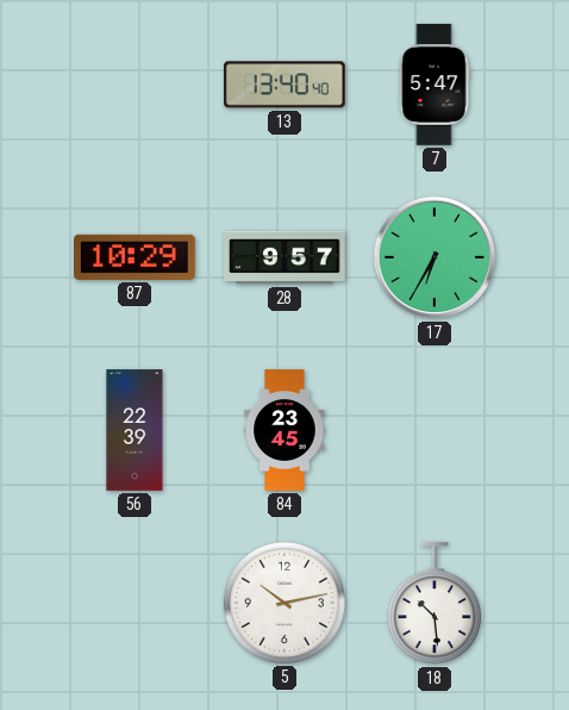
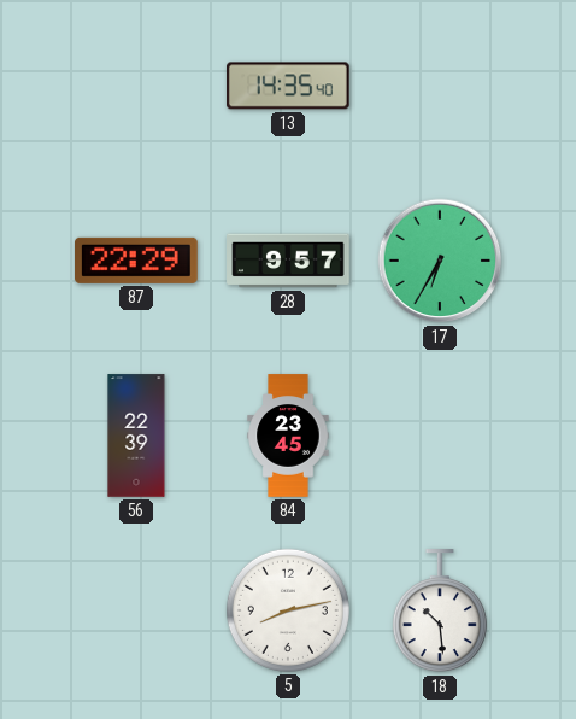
13: 13:40 -> 14:35 (289, 86)
7: 5:47 -> none (434, 85)
87: 10:29 -> 22:29 (137, 261)
5: 10:13 -> 8:13 (288, 610)
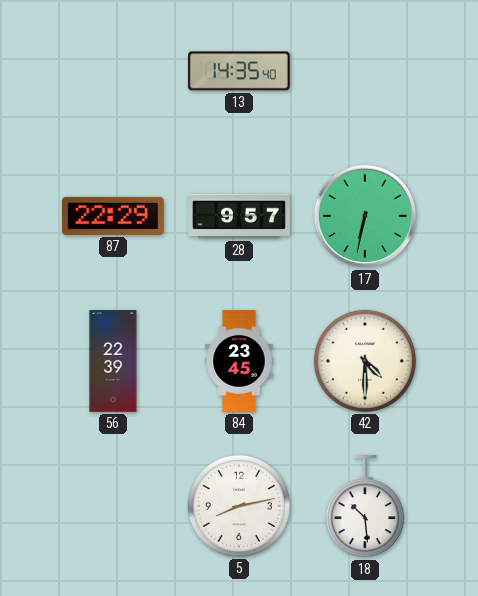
17: 6:35 -> 6:32 (365, 216)
42: none -> 4:30 (365, 361)
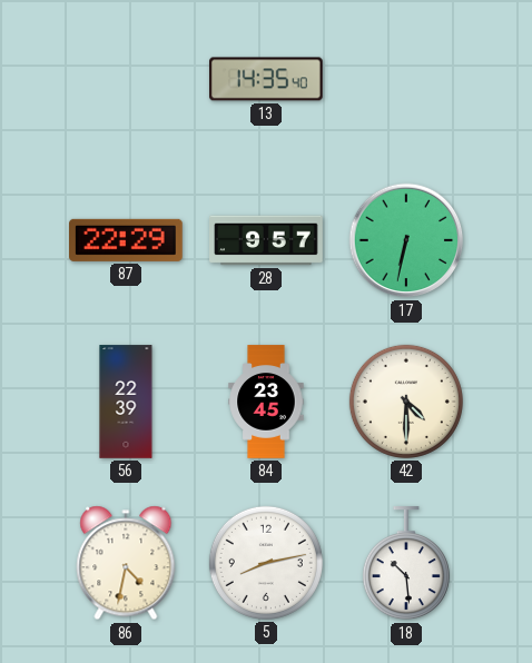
86: none -> 4:32 (126, 563)
